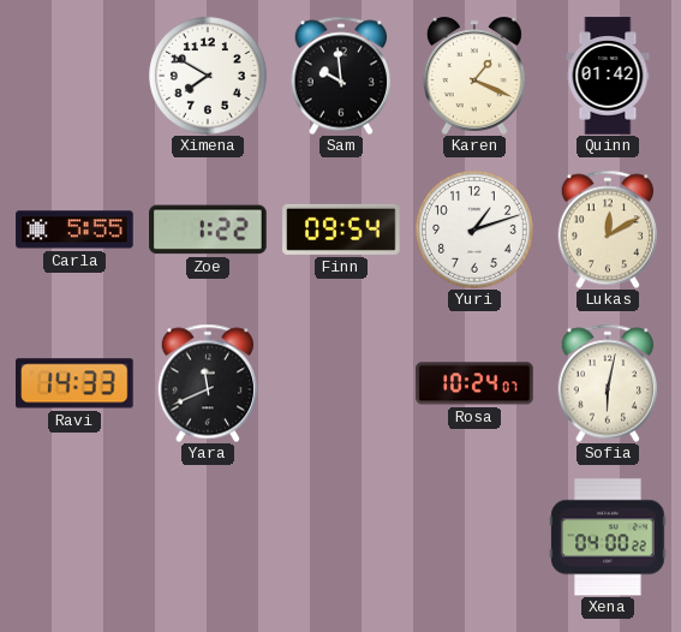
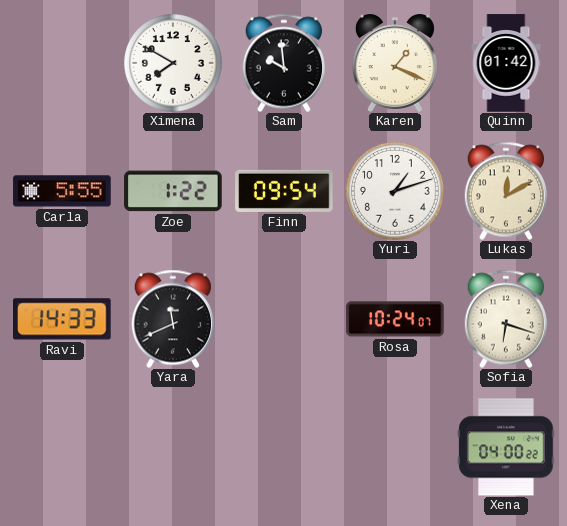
Sofia: 6:02 -> 6:18 (505, 319)
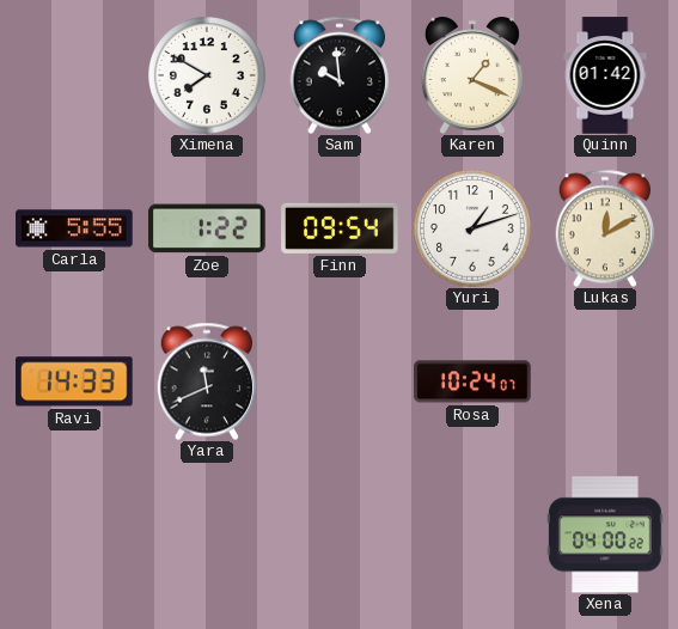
Sofia: 6:18 -> none (505, 319)
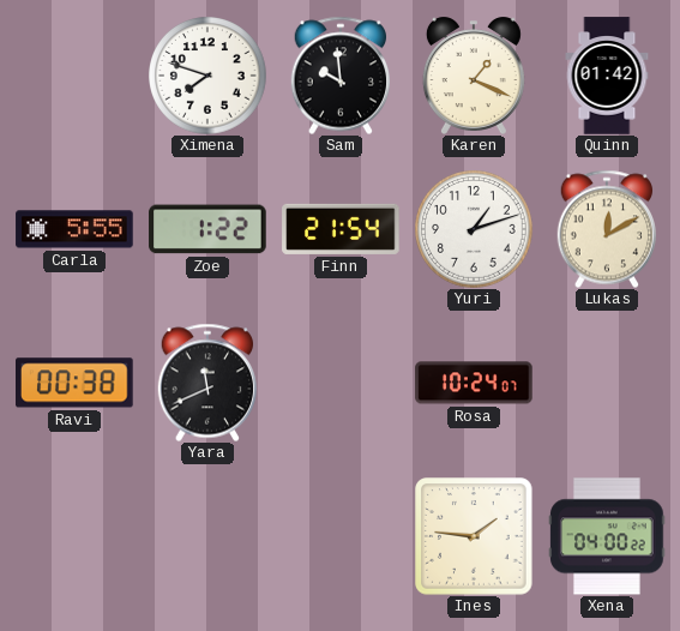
Ximena: 7:50 -> 7:48 (207, 76)
Finn: 09:54 -> 21:54 (341, 229)
Ravi: 14:33 -> 00:38 (74, 383)
Ines: none -> 1:46 (474, 536)
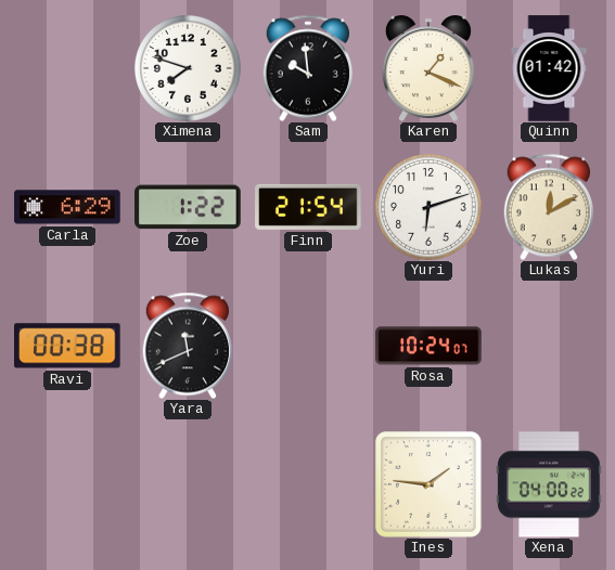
Carla: 5:55 -> 6:29 (67, 207)
Yuri: 1:12 -> 6:12 (428, 207)
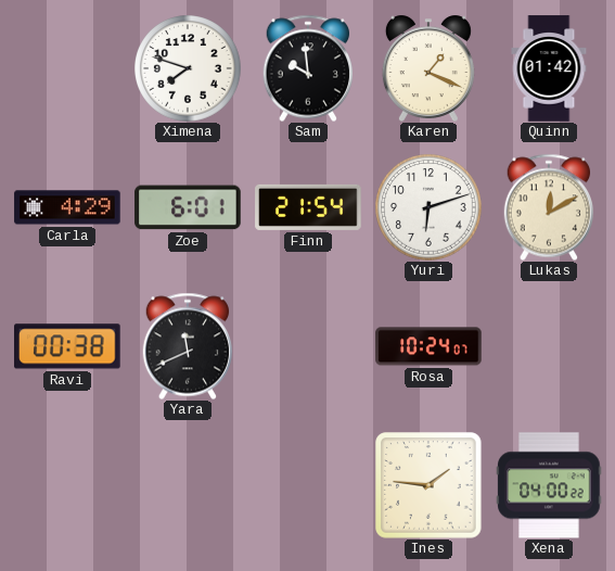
Carla: 6:29 -> 4:29 (67, 207)
Zoe: 1:22 -> 6:01 (188, 207)
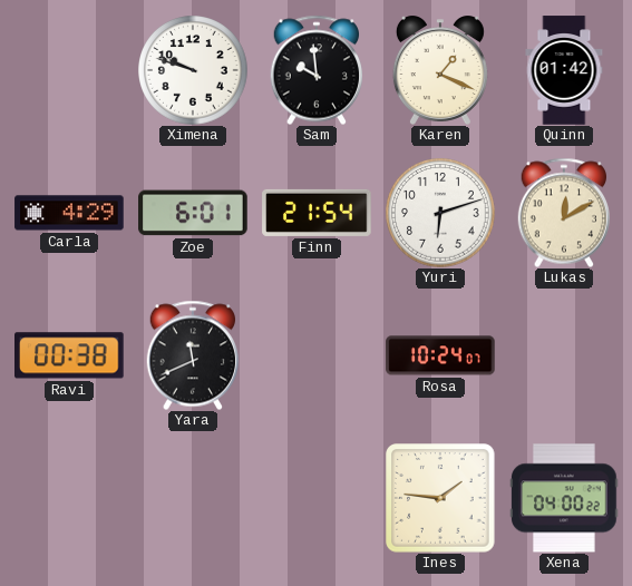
Ximena: 7:48 -> 9:48 (193, 70)
